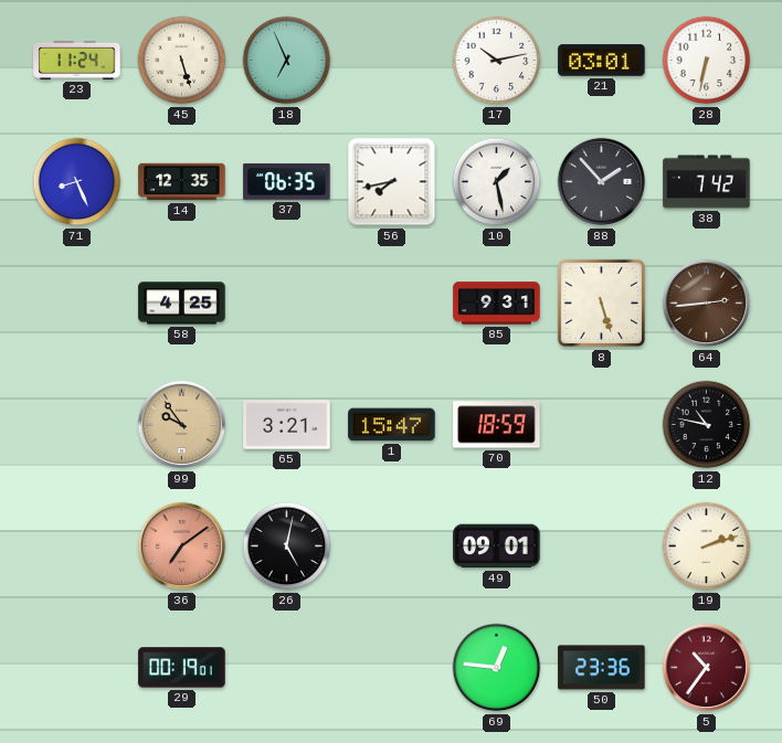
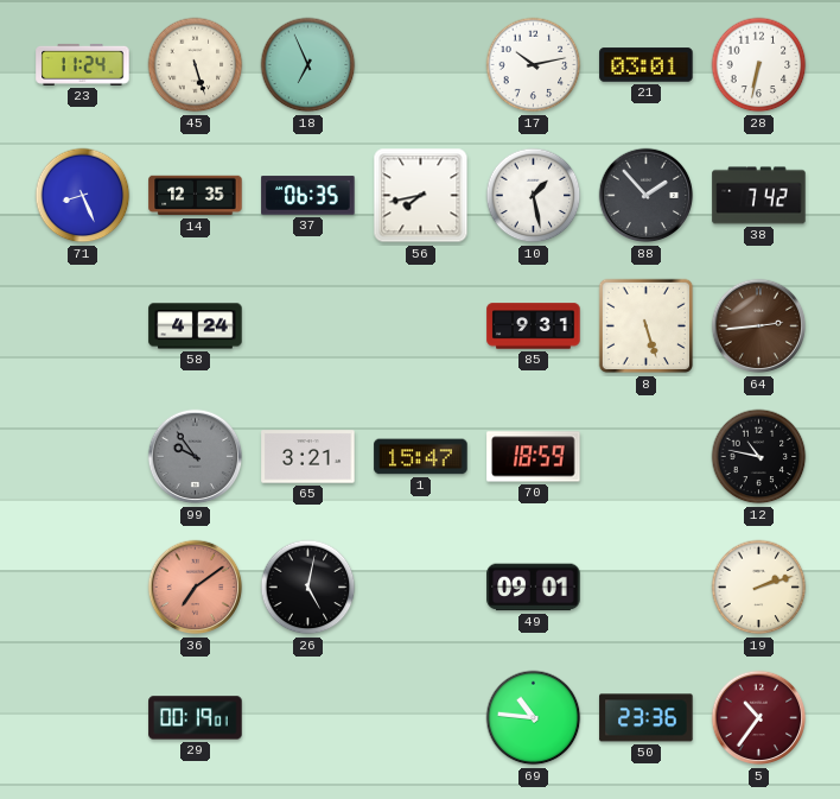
58: 4:25 -> 4:24 (196, 326)
99 dial: champagne -> grey (196, 457)
69: 12:46 -> 10:46 (534, 718)
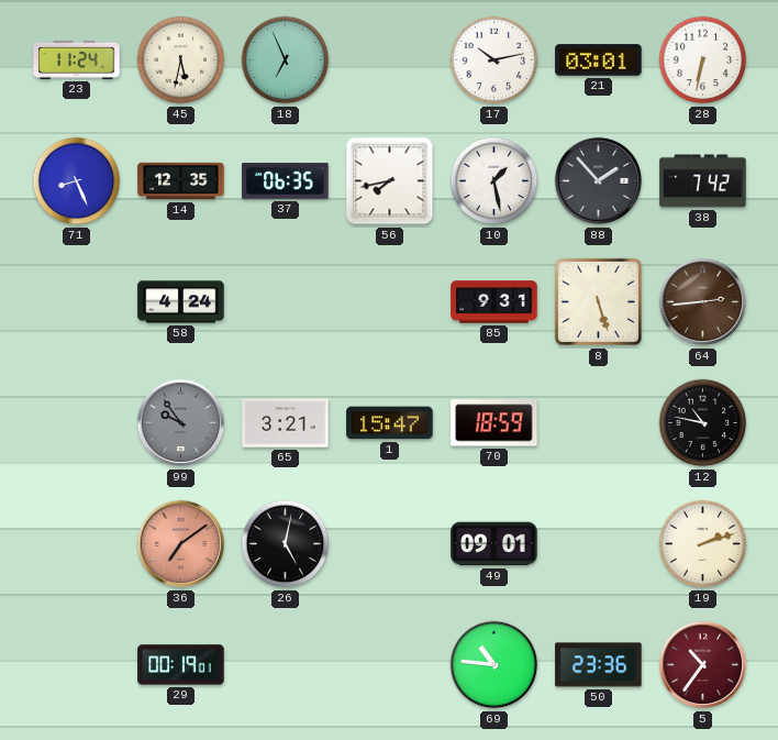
45: 5:27 -> 5:32 (181, 60)
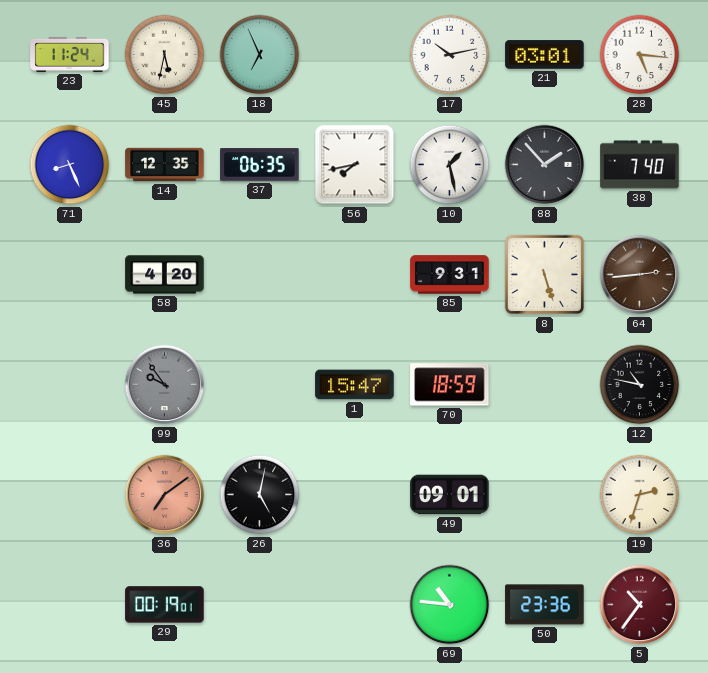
28: 6:32 -> 5:16 (640, 55)
38: 7:42 -> 7:40 (640, 165)
58: 4:24 -> 4:20 (165, 275)
65: 3:21 -> none (286, 423)
19: 2:12 -> 2:33 (640, 495)
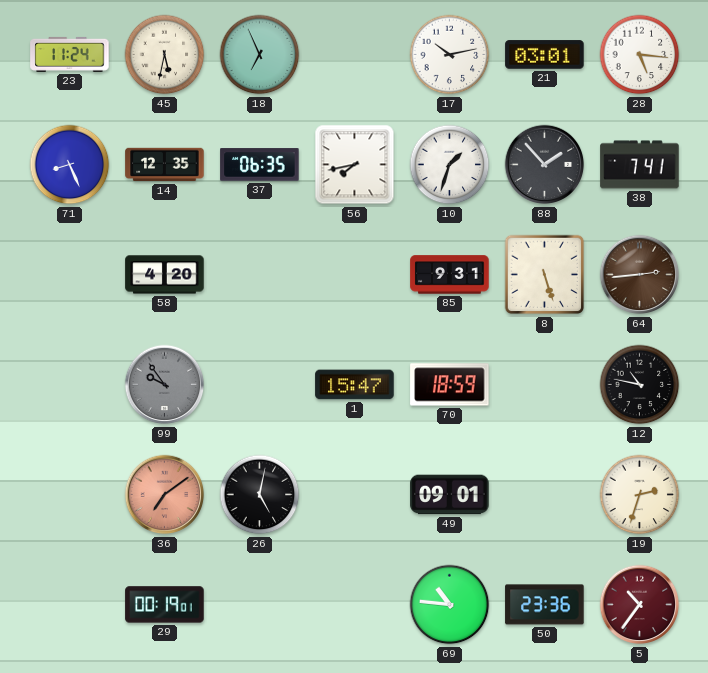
10: 1:28 -> 1:33 (450, 165)
38: 7:40 -> 7:41 (640, 165)
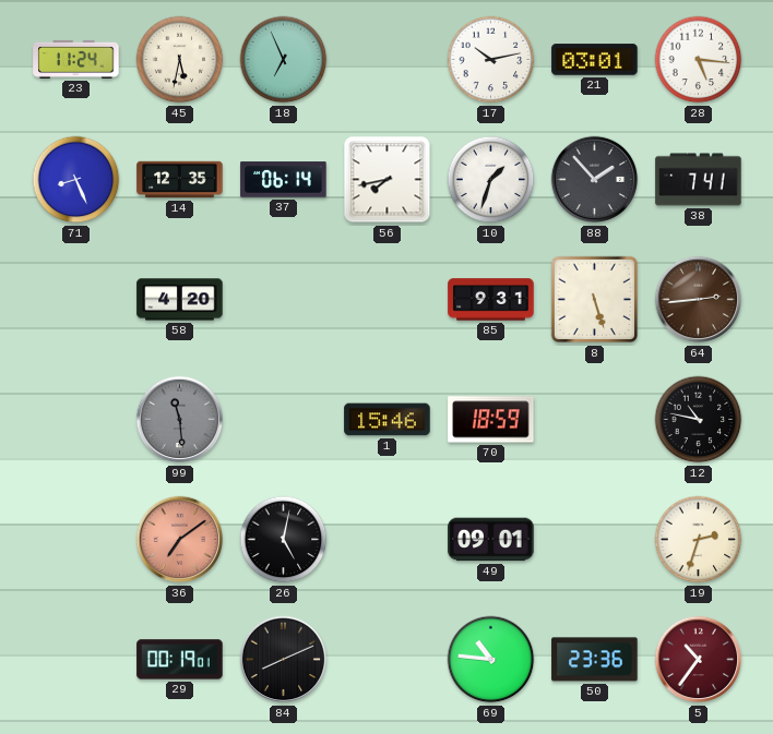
37: 06:35 -> 06:14 (284, 180)
99: 9:54 -> 11:29 (180, 420)
1: 15:47 -> 15:46 (388, 420)
84: none -> 8:11 (284, 660)
